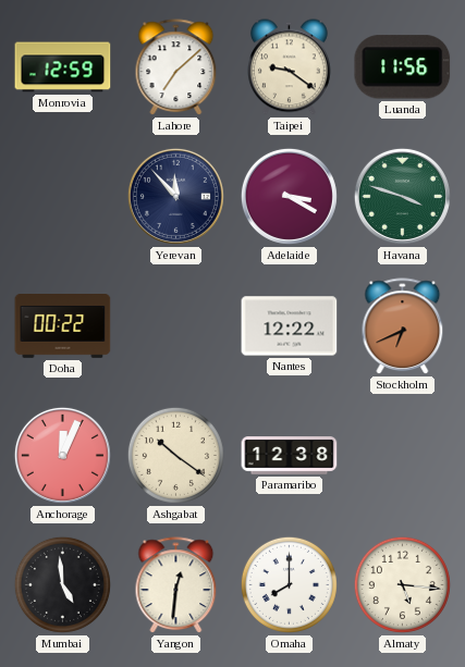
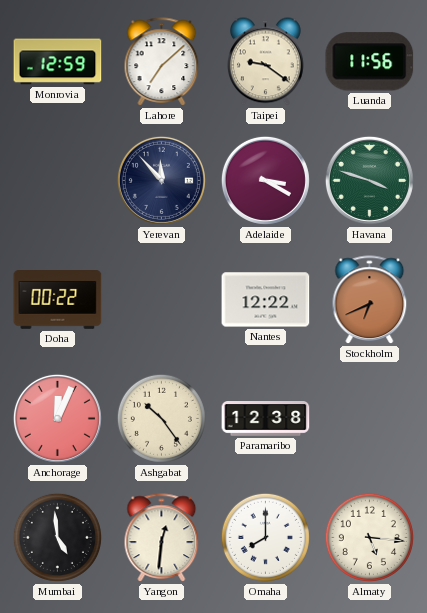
Ashgabat: 10:21 -> 10:24 (161, 418)
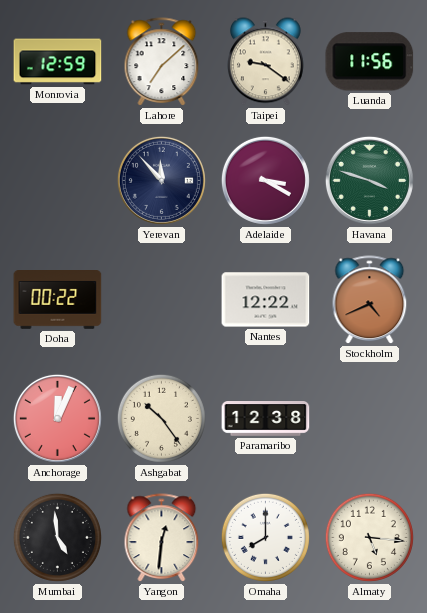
Stockholm: 6:41 -> 4:41 (370, 300)
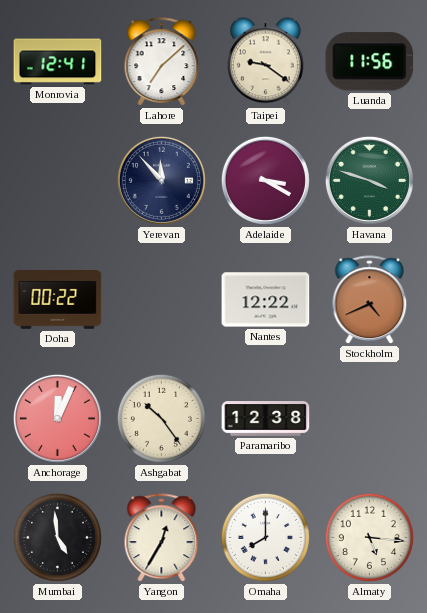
Monrovia: 12:59 -> 12:41 (58, 62)
Yangon: 12:31 -> 12:35 (162, 538)
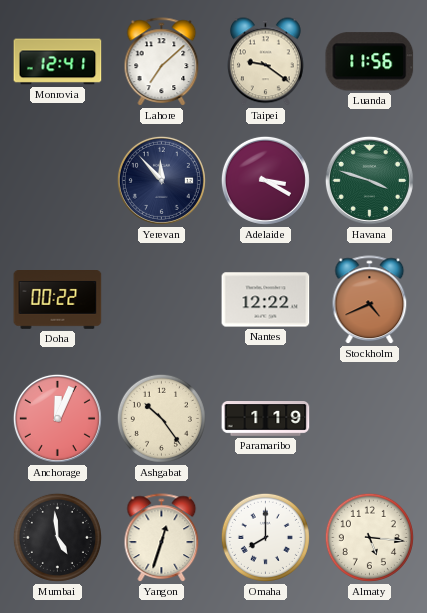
Paramaribo: 12:38 -> 1:19 (266, 419)
Yangon: 12:35 -> 12:33 (162, 538)
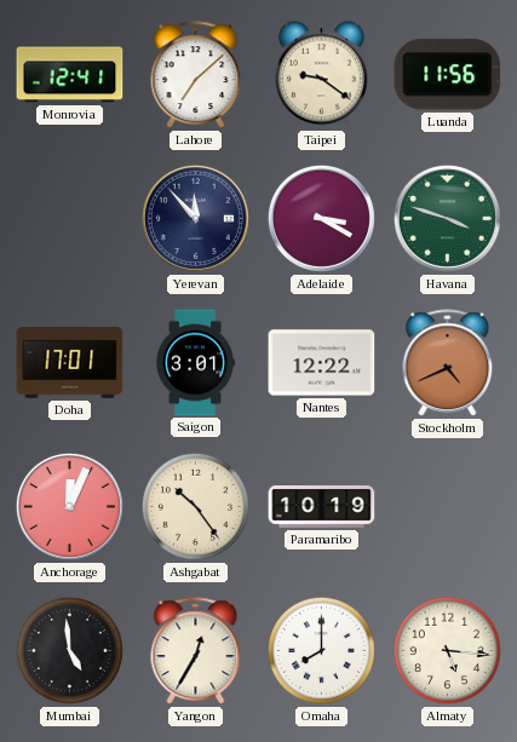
Doha: 00:22 -> 17:01 (70, 363)
Saigon: none -> 3:01 (195, 363)
Paramaribo: 1:19 -> 10:19 (322, 507)
Yangon: 12:33 -> 12:35 (196, 651)
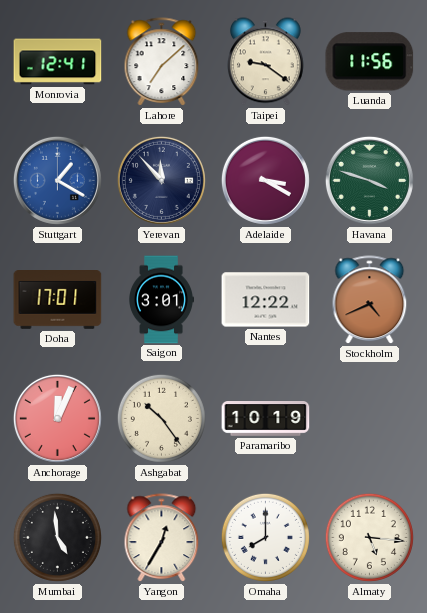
Stuttgart: none -> 1:20 (57, 180)
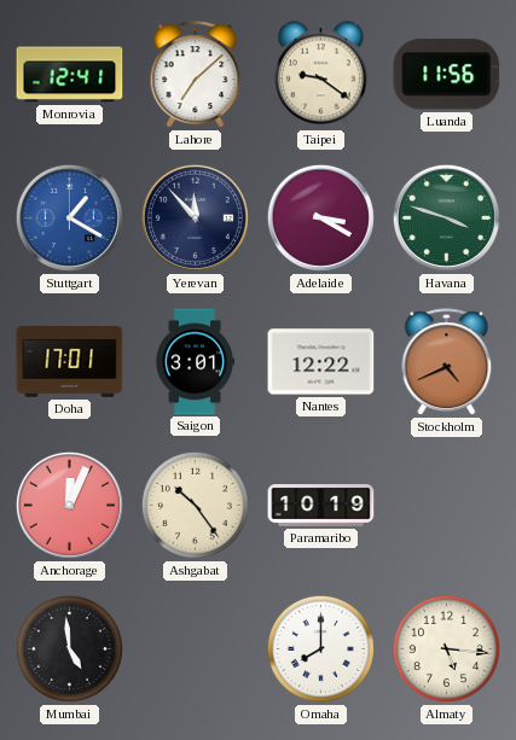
Yangon: 12:35 -> none (162, 538)
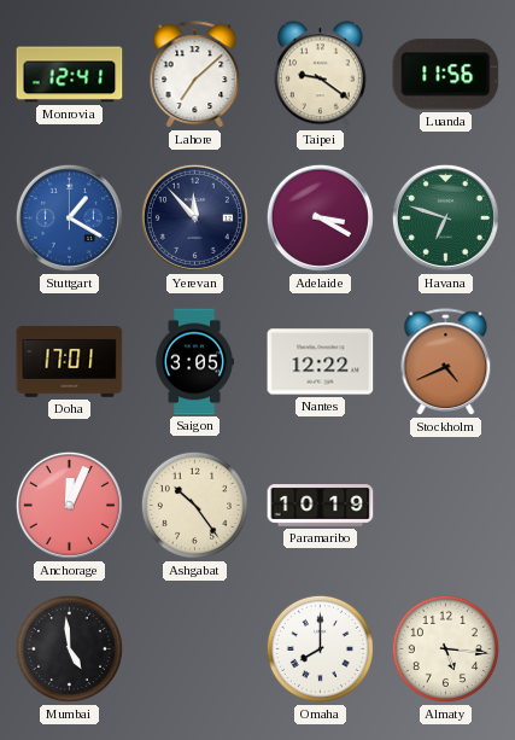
Havana: 3:48 -> 6:48 (445, 217)
Saigon: 3:01 -> 3:05 (194, 362)
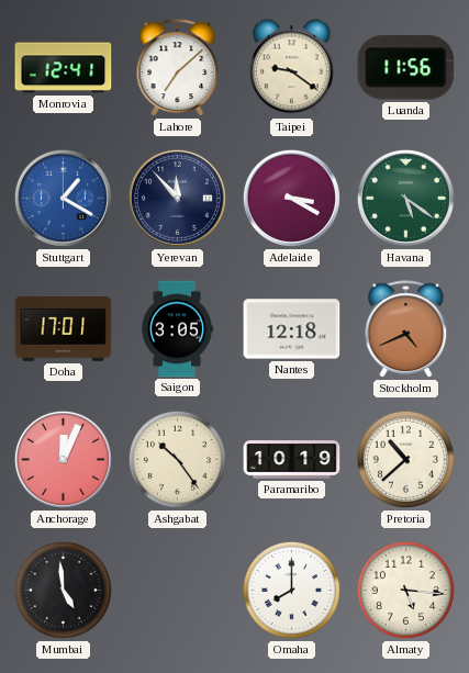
Havana: 6:48 -> 5:21 (405, 198)
Nantes: 12:22 -> 12:18 (292, 329)
Pretoria: none -> 10:38 (405, 459)
